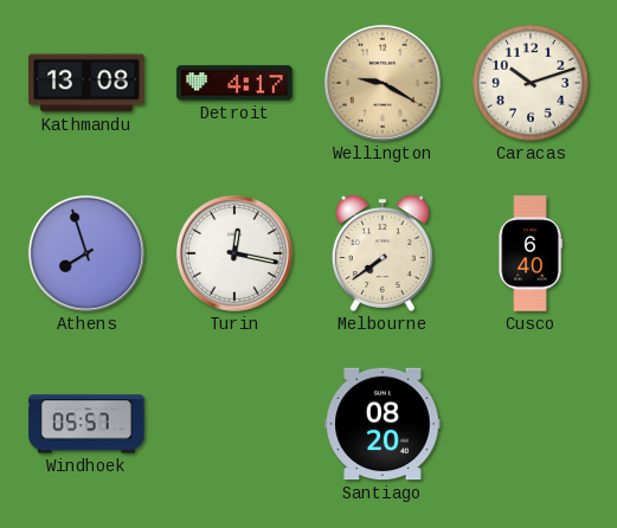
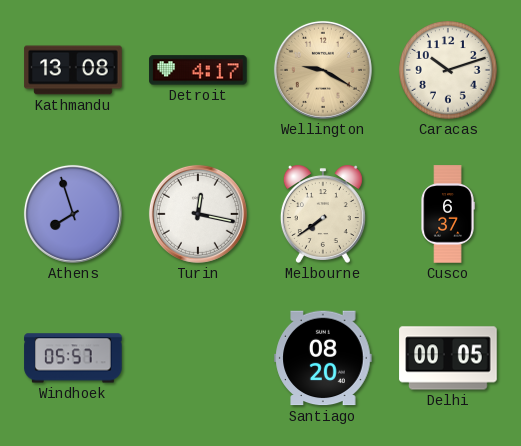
Cusco: 6:40 -> 6:37 (448, 214)
Delhi: none -> 00:05 (448, 358)
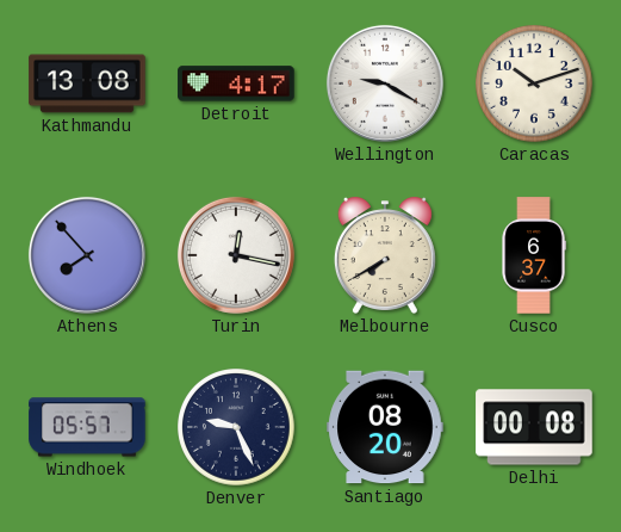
Wellington dial: champagne -> white (385, 83)
Athens: 7:57 -> 7:53 (87, 255)
Melbourne: 7:39 -> 7:40 (385, 255)
Denver: none -> 9:26 (236, 427)
Delhi: 00:05 -> 00:08 (534, 427)
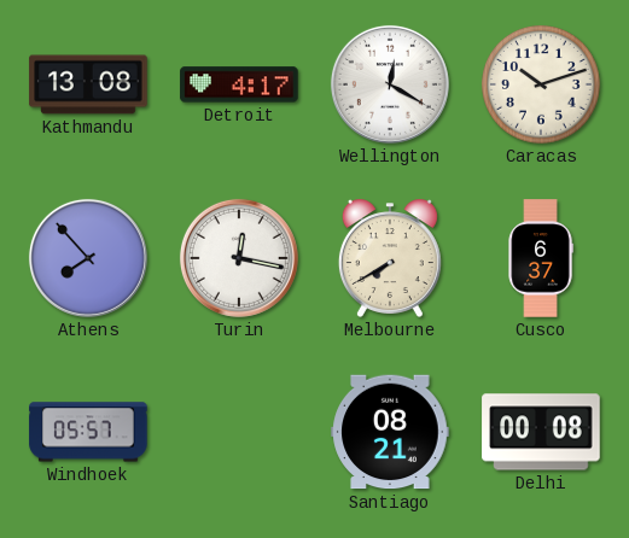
Wellington: 9:20 -> 12:20 (390, 84)
Denver: 9:26 -> none (236, 427)
Santiago: 08:20 -> 08:21 (390, 432)
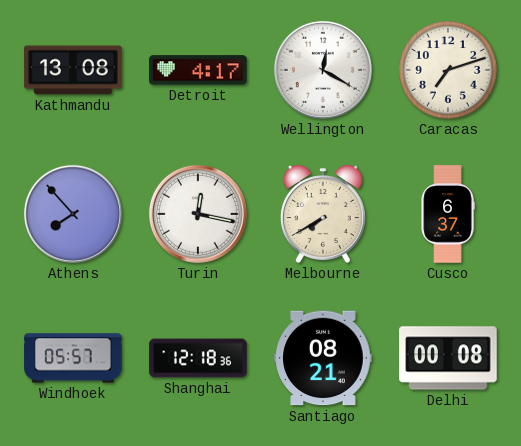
Caracas: 10:12 -> 7:12 (448, 70)
Shanghai: none -> 12:18 (198, 358)
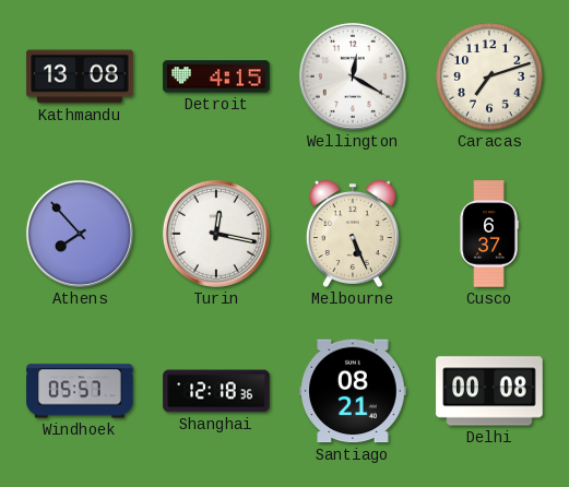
Detroit: 4:17 -> 4:15 (216, 76)
Melbourne: 7:40 -> 5:26 (353, 234)
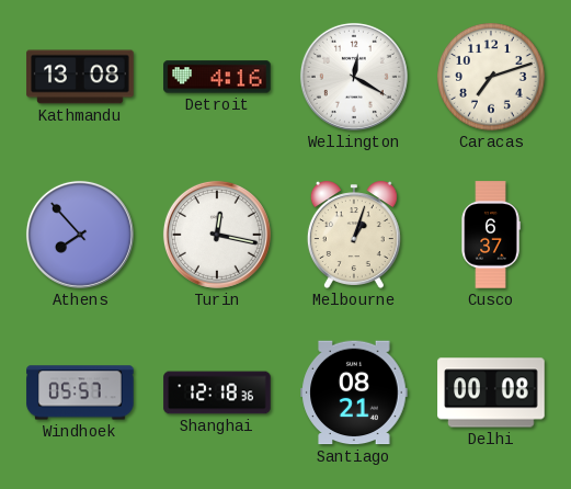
Detroit: 4:15 -> 4:16 (217, 77)
Melbourne: 5:26 -> 1:03 (354, 235)
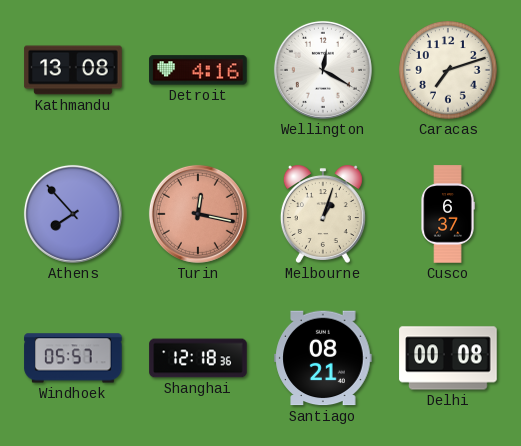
Turin dial: white -> salmon (198, 214)
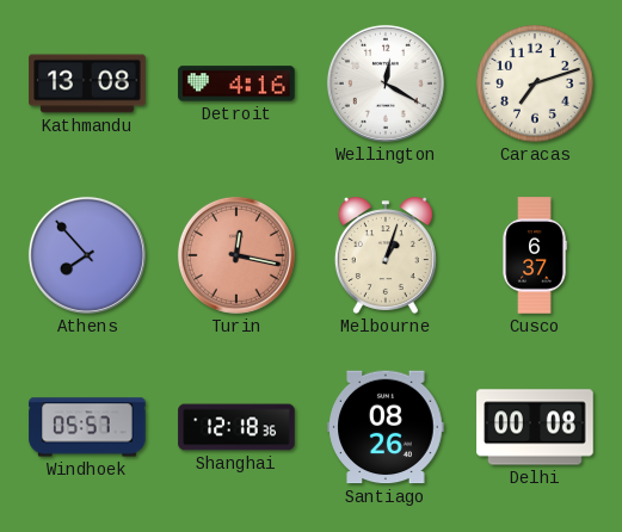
Santiago: 08:21 -> 08:26 (386, 427)
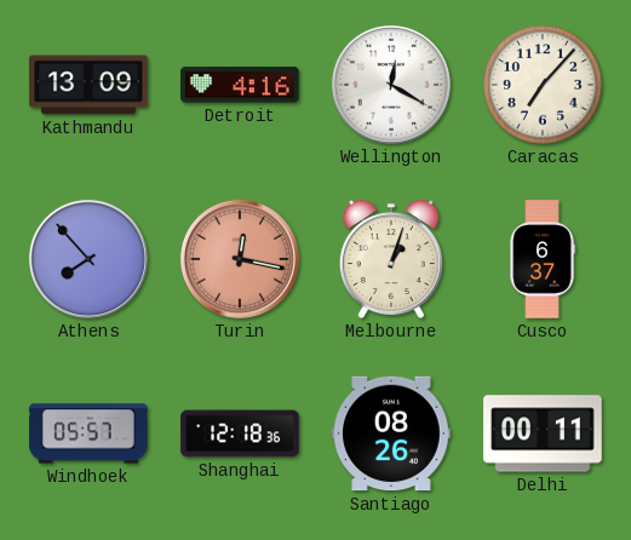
Kathmandu: 13:08 -> 13:09 (88, 85)
Caracas: 7:12 -> 7:07 (543, 85)
Delhi: 00:08 -> 00:11 (543, 433)
